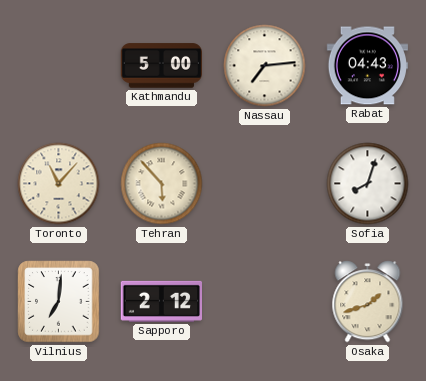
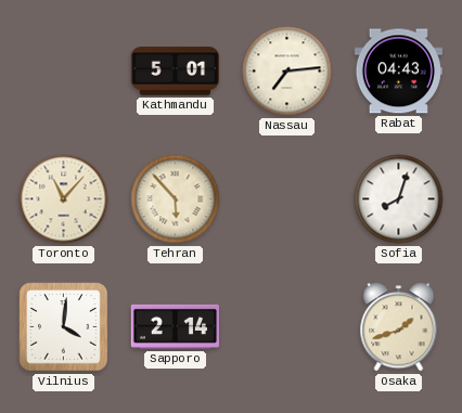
Kathmandu: 5:00 -> 5:01 (175, 72)
Vilnius: 7:01 -> 4:01 (64, 327)
Sapporo: 2:12 -> 2:14 (175, 326)
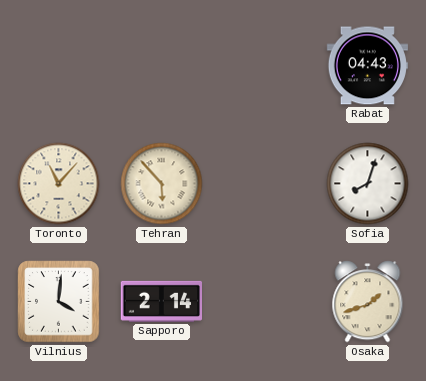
Kathmandu: 5:01 -> none (175, 72)
Nassau: 7:14 -> none (287, 72)
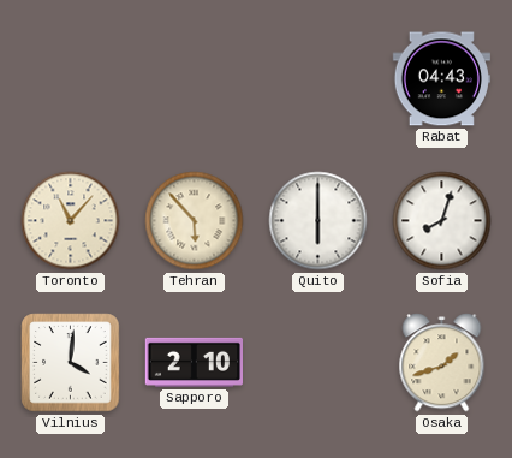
Quito: none -> 6:00 (318, 221)
Sapporo: 2:14 -> 2:10 (194, 362)
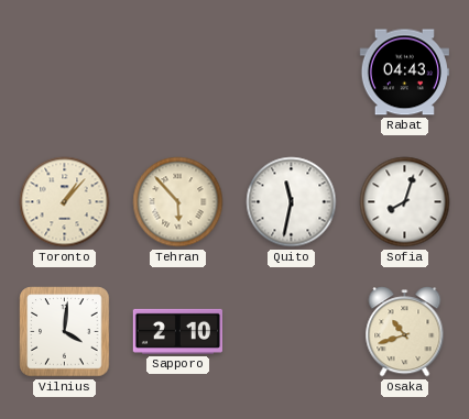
Toronto: 11:07 -> 1:07 (65, 202)
Quito: 6:00 -> 11:32 (292, 202)
Osaka: 1:42 -> 10:42 (405, 332)
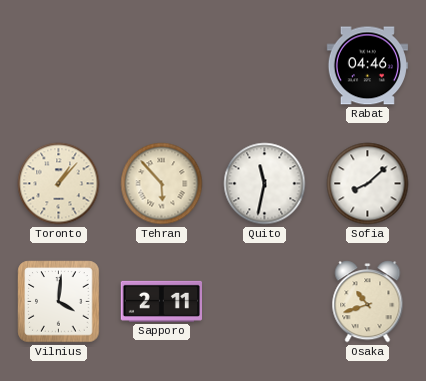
Rabat: 04:43 -> 04:46 (367, 66)
Sofia: 8:03 -> 8:08 (368, 184)
Sapporo: 2:10 -> 2:11 (161, 301)
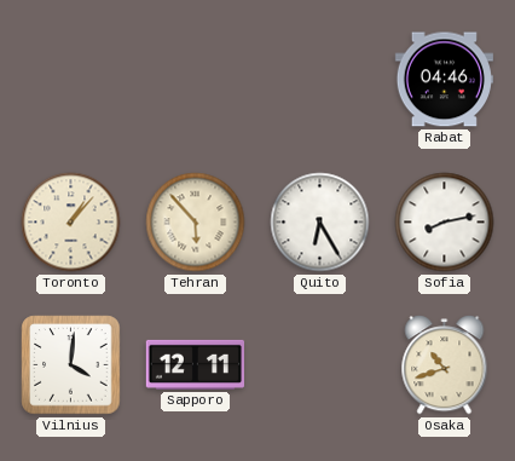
Quito: 11:32 -> 6:25 (320, 223)
Sofia: 8:08 -> 8:13 (445, 223)
Sapporo: 2:11 -> 12:11 (195, 364)
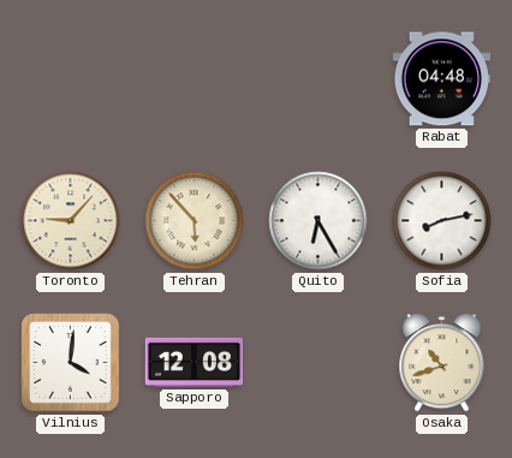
Rabat: 04:46 -> 04:48 (441, 79)
Toronto: 1:07 -> 9:07 (71, 221)
Sapporo: 12:11 -> 12:08 (194, 362)
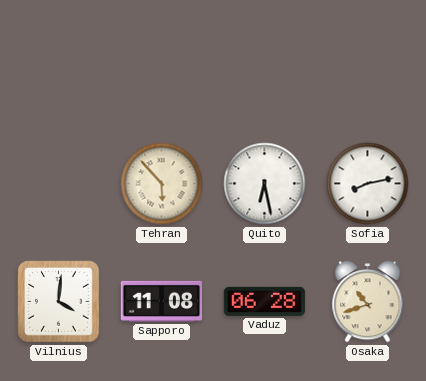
Rabat: 04:48 -> none (441, 79)
Toronto: 9:07 -> none (71, 221)
Quito: 6:25 -> 6:28 (265, 184)
Sapporo: 12:08 -> 11:08 (161, 301)
Vaduz: none -> 06:28 (264, 301)
